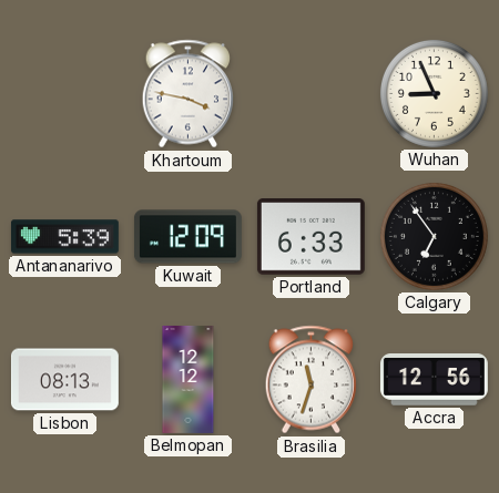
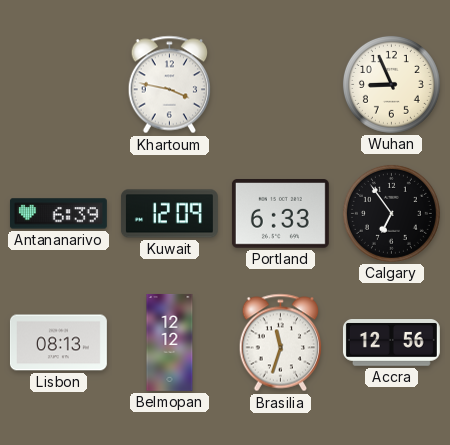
Antananarivo: 5:39 -> 6:39 (58, 214)
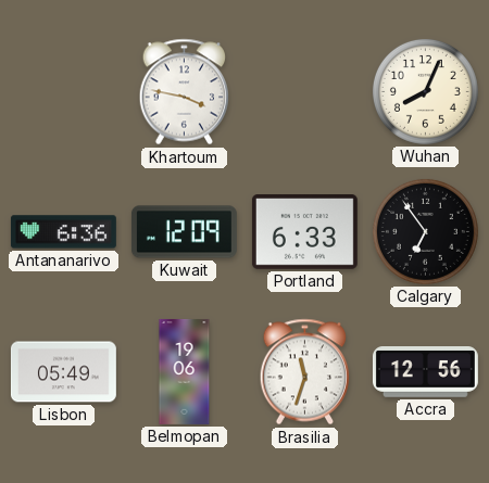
Wuhan: 8:56 -> 8:04 (425, 91)
Antananarivo: 6:39 -> 6:36 (63, 232)
Lisbon: 08:13 -> 05:49 (63, 372)
Belmopan: 12:12 -> 19:06 (185, 371)
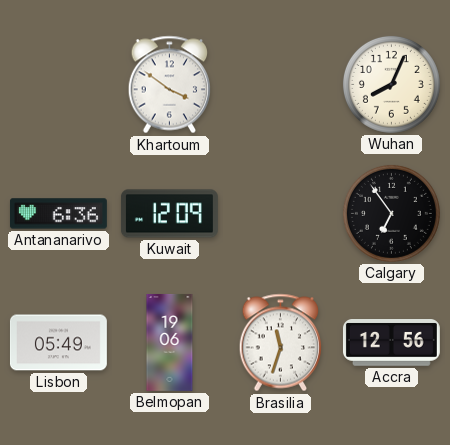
Khartoum: 3:47 -> 3:51 (169, 85)
Portland: 6:33 -> none (304, 232)
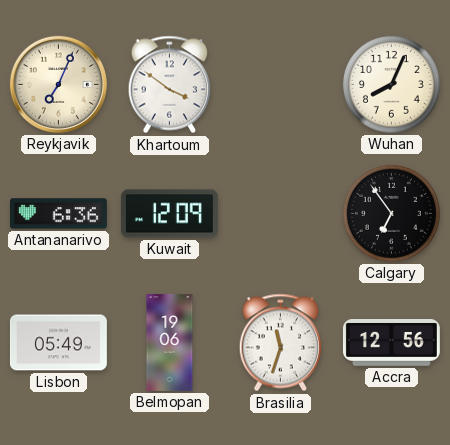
Reykjavik: none -> 7:04 (58, 84)
